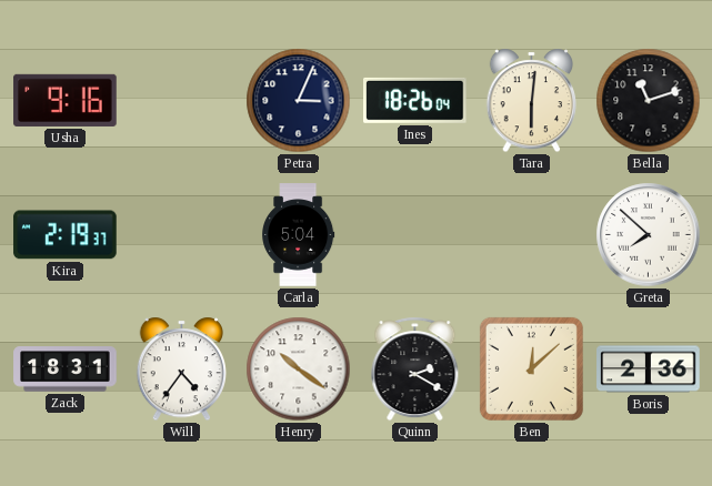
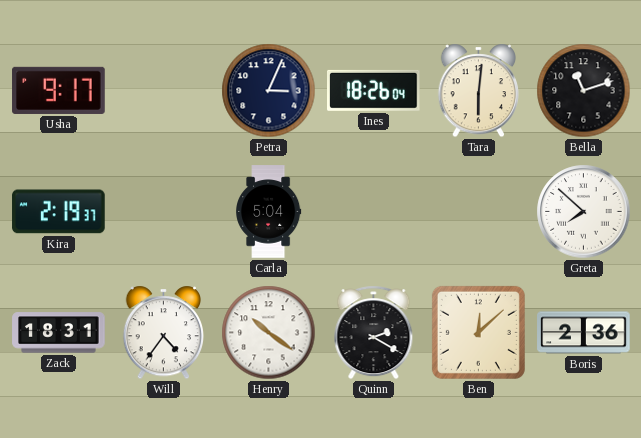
Usha: 9:16 -> 9:17 (59, 90)
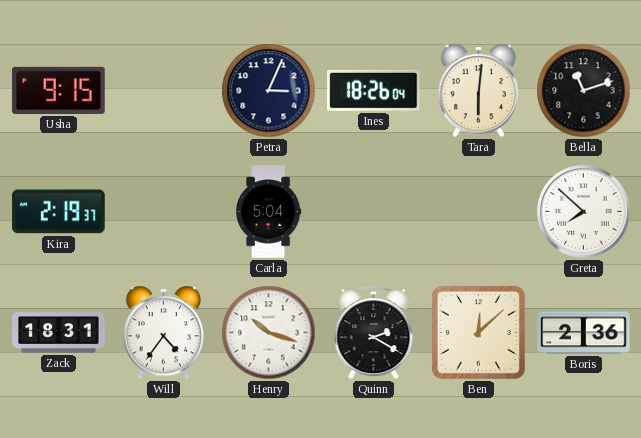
Usha: 9:17 -> 9:15 (59, 90)
Henry: 10:21 -> 10:18 (269, 333)
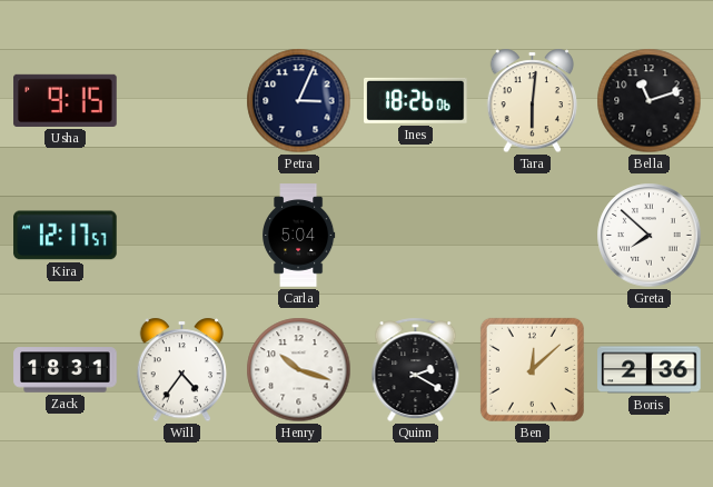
Ines: 18:26:04 -> 18:26:06 (416, 100)
Kira: 2:19 -> 12:17 (66, 236)
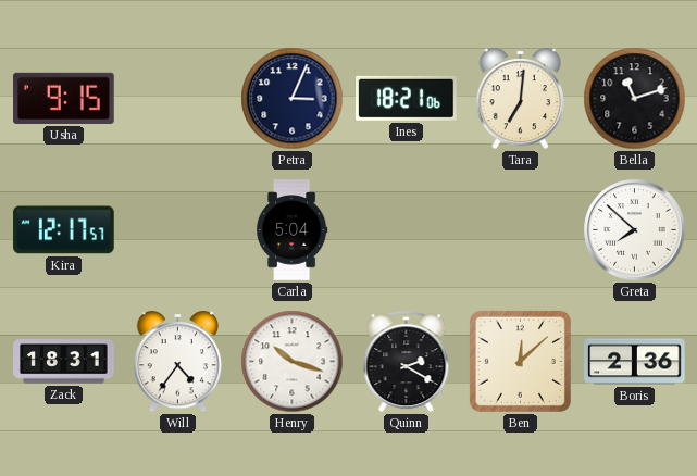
Ines: 18:26 -> 18:21 (407, 98)
Tara: 6:01 -> 7:01 (521, 99)
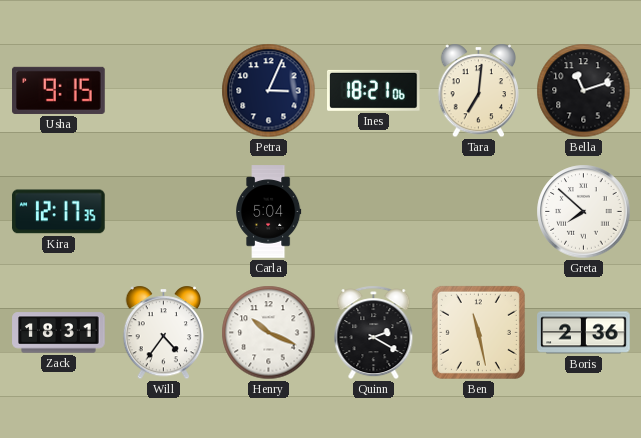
Kira: 12:17:57 -> 12:17:35 (59, 212)
Henry: 10:18 -> 10:19 (269, 333)
Ben: 12:08 -> 11:28 (478, 332)
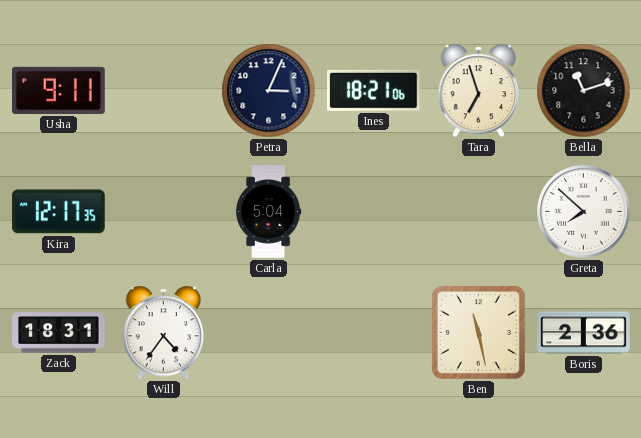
Usha: 9:15 -> 9:11 (59, 90)
Tara: 7:01 -> 6:57 (479, 91)
Henry: 10:19 -> none (269, 333)
Quinn: 2:20 -> none (374, 333)
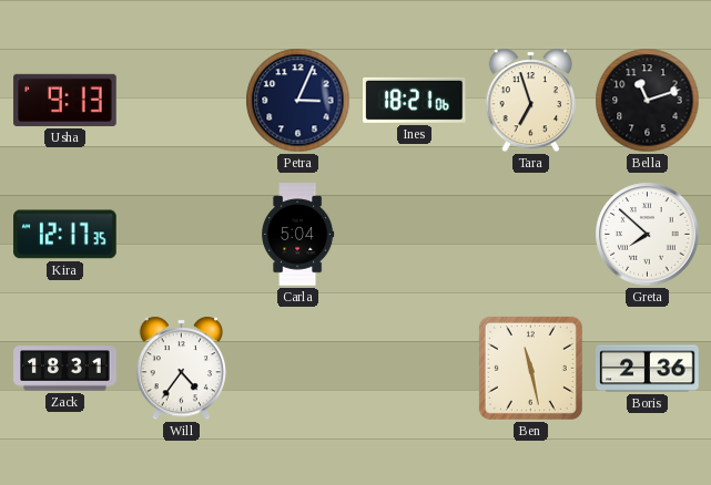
Usha: 9:11 -> 9:13 (65, 100)
